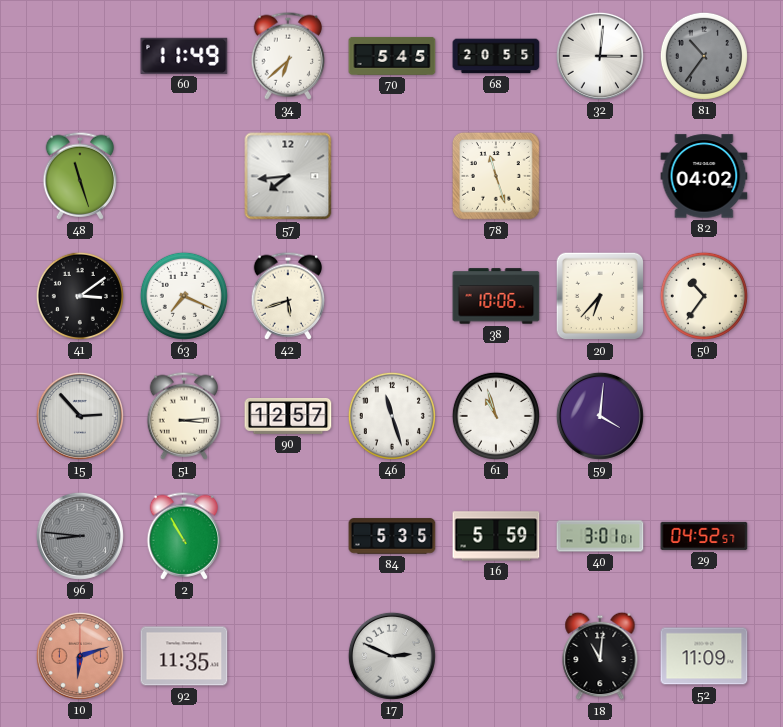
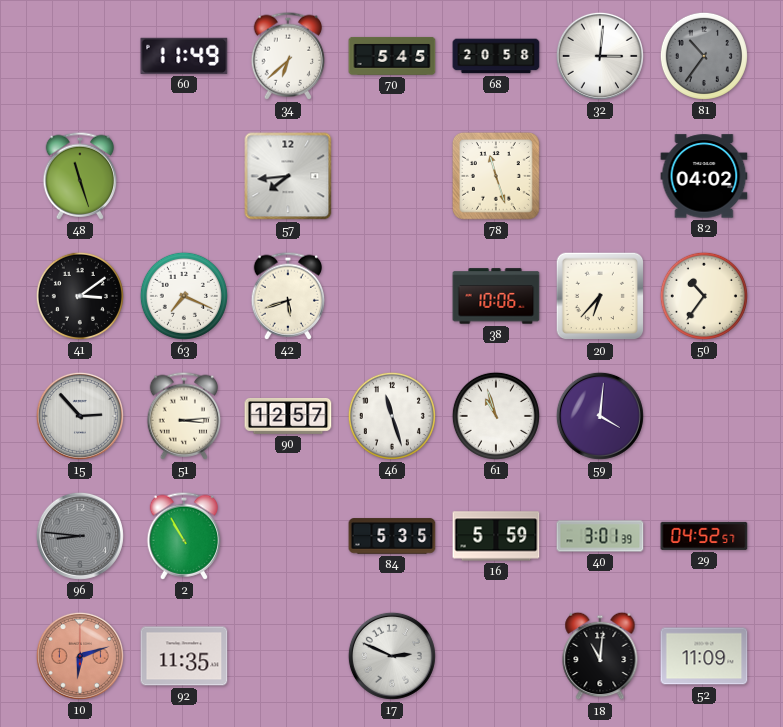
68: 20:55 -> 20:58 (496, 56)
40: 3:01:01 -> 3:01:39 (600, 536)
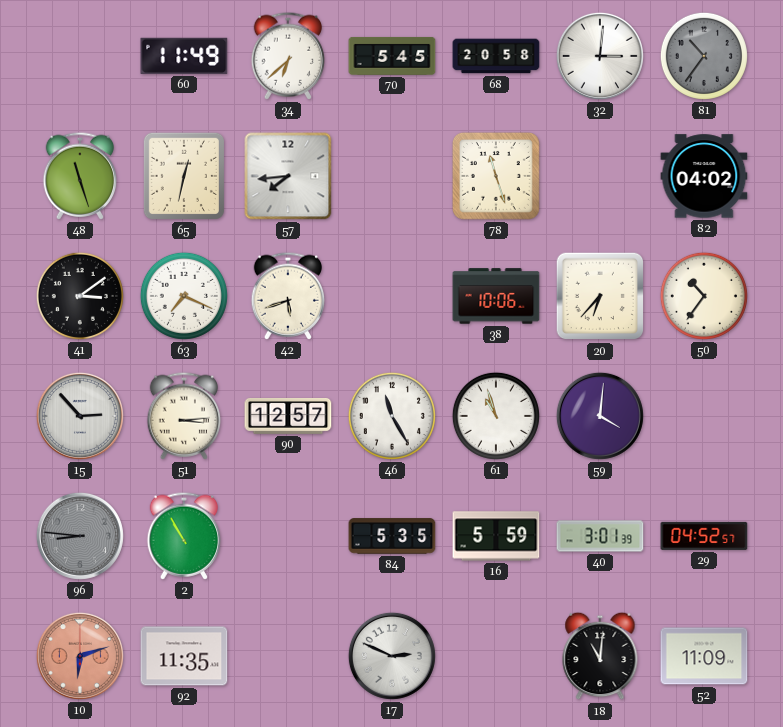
65: none -> 12:32 (184, 176)
46: 11:27 -> 11:25 (392, 416)
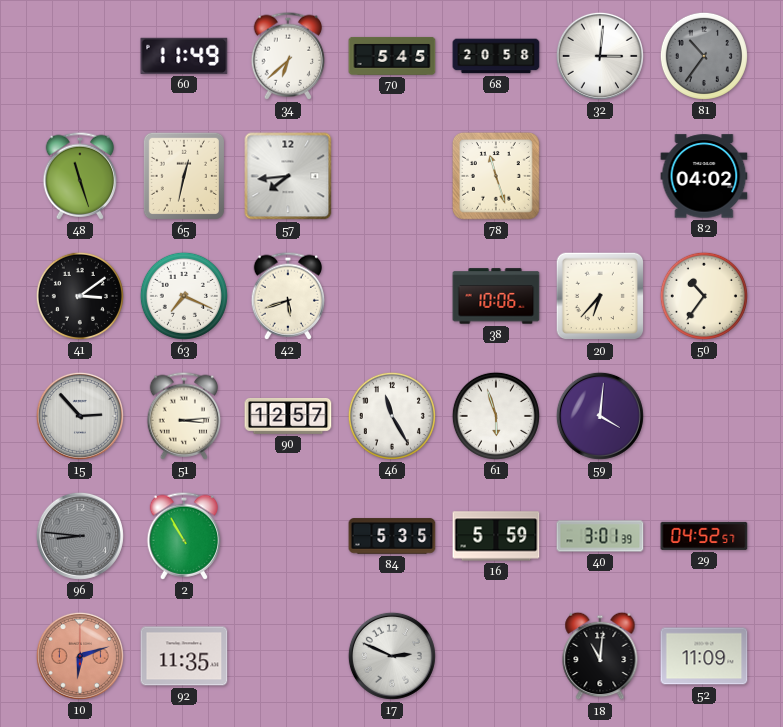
61: 10:57 -> 5:57 (496, 416)
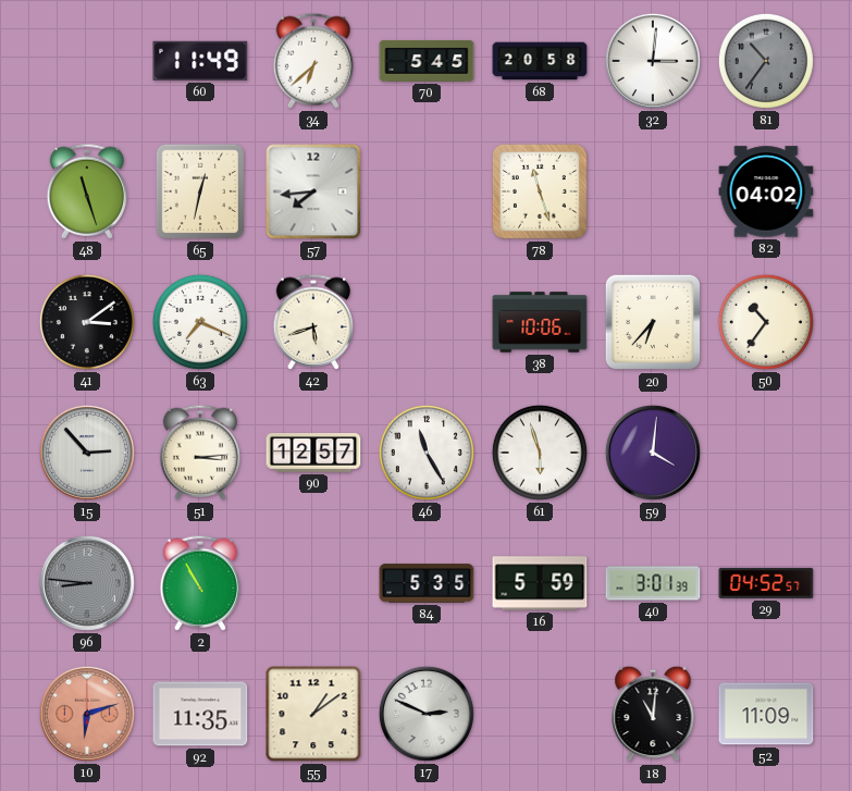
55: none -> 1:09 (313, 714)
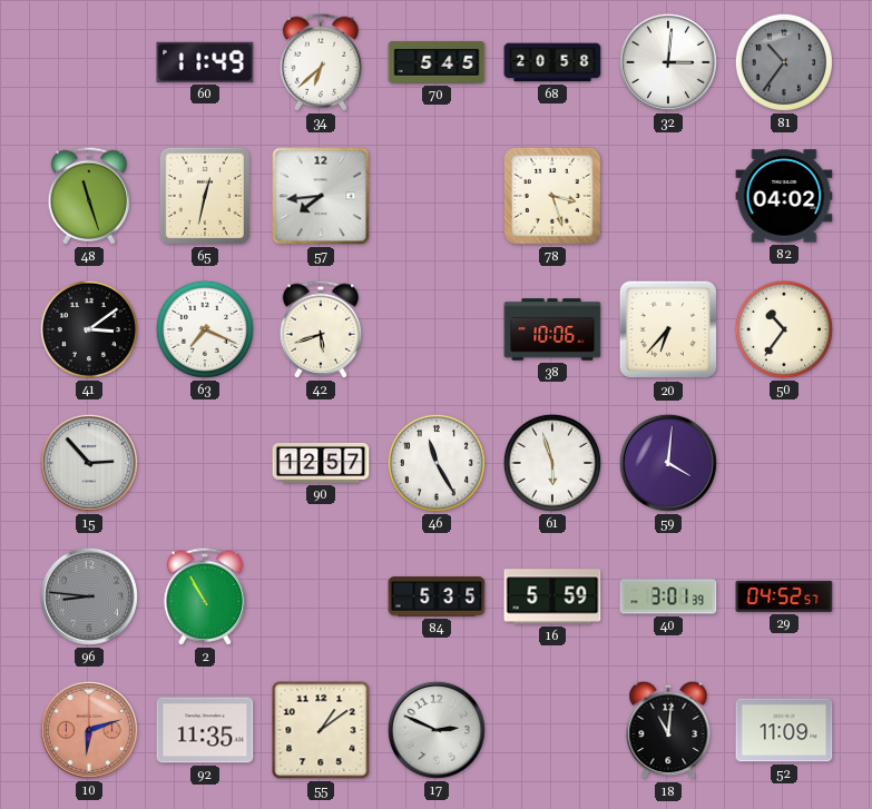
78: 11:27 -> 3:27 (552, 196)
51: 3:14 -> none (200, 453)
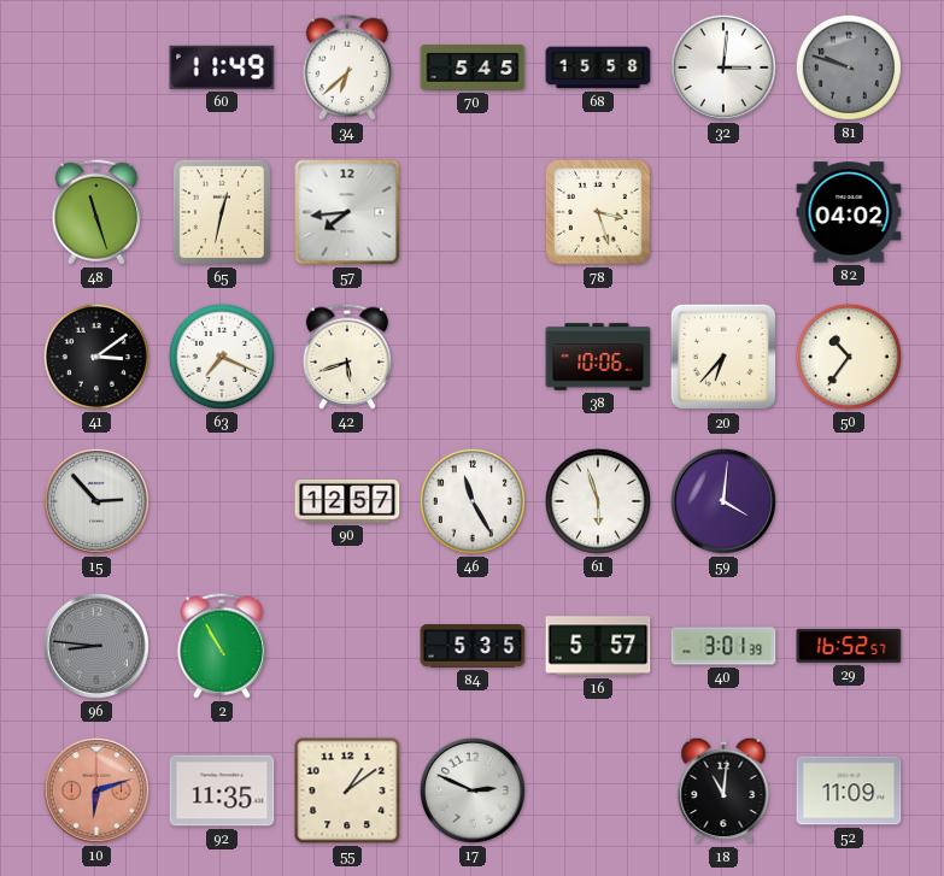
68: 20:58 -> 15:58 (598, 67)
81: 10:36 -> 9:48 (849, 67)
16: 5:59 -> 5:57 (598, 646)
29: 04:52 -> 16:52 (849, 646)
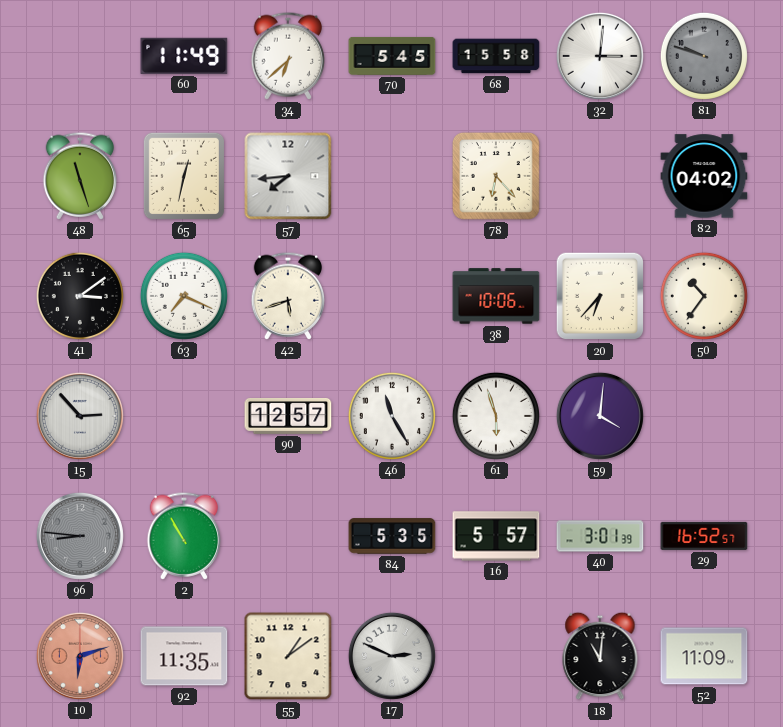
78: 3:27 -> 6:23 (496, 176)
